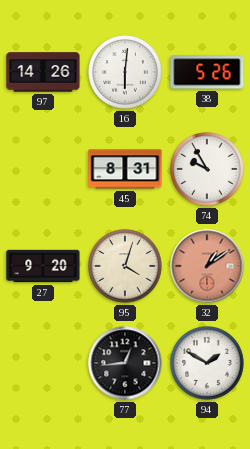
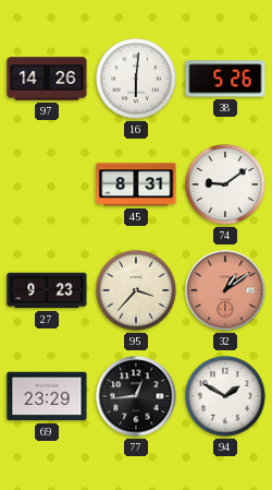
74: 9:55 -> 9:09 (225, 184)
27: 9:20 -> 9:23 (47, 290)
95: 4:03 -> 3:37 (136, 290)
69: none -> 23:29 (47, 396)
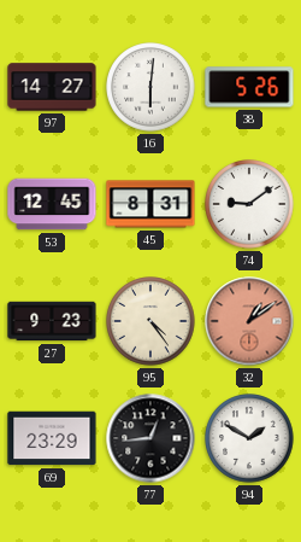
97: 14:26 -> 14:27 (52, 87)
53: none -> 12:45 (52, 204)
95: 3:37 -> 4:24 (150, 321)
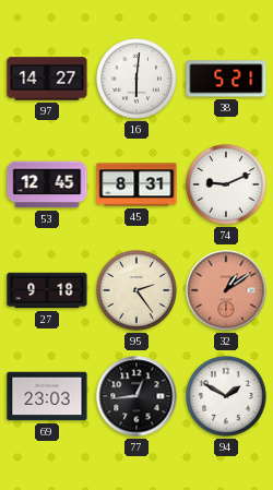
38: 5:26 -> 5:21 (226, 79)
74: 9:09 -> 9:11 (226, 184)
27: 9:23 -> 9:18 (47, 290)
95: 4:24 -> 2:24 (136, 290)
69: 23:29 -> 23:03 (47, 396)
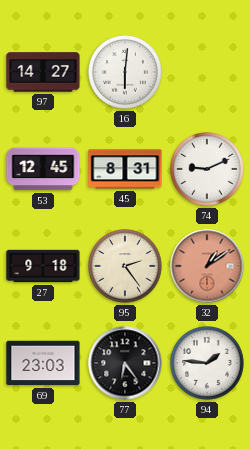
38: 5:21 -> none (226, 79)
77: 12:44 -> 6:24 (125, 363)
94: 1:50 -> 1:46 (207, 363)
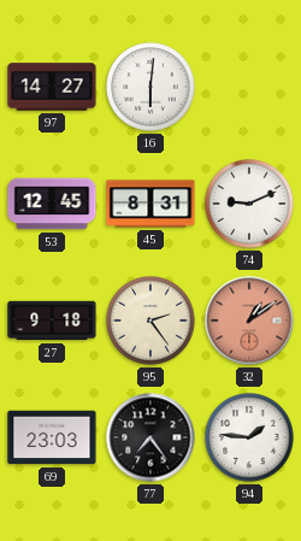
77: 6:24 -> 7:24 (150, 437)
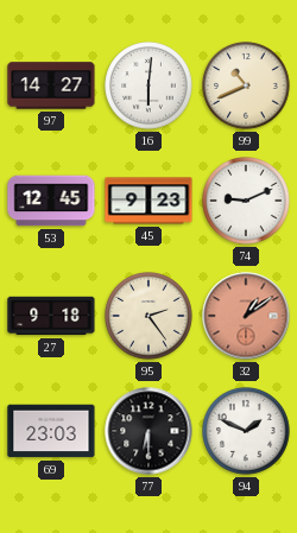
99: none -> 10:41 (246, 85)
45: 8:31 -> 9:23 (148, 201)
77: 7:24 -> 6:30 (148, 431)
94: 1:46 -> 1:49 (246, 431)
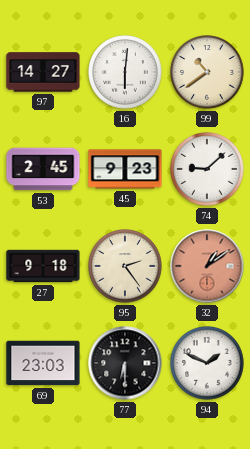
99: 10:41 -> 10:39 (207, 72)
53: 12:45 -> 2:45 (43, 169)
74: 9:11 -> 9:08 (207, 169)
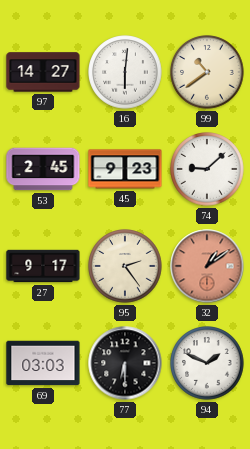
27: 9:18 -> 9:17 (43, 266)
69: 23:03 -> 03:03 (43, 363)
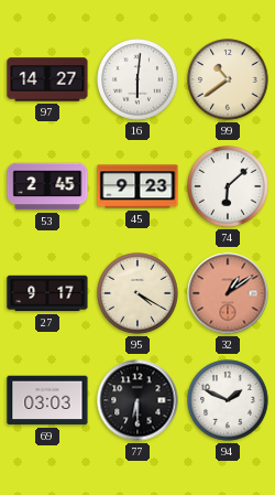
74: 9:08 -> 6:08 (228, 186)
95: 2:24 -> 4:20 (137, 293)
